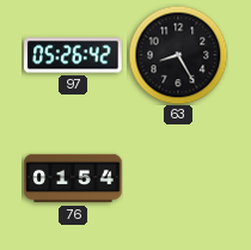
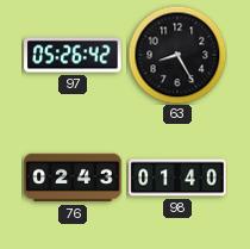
76: 01:54 -> 02:43 (73, 178)
98: none -> 01:40 (177, 178)
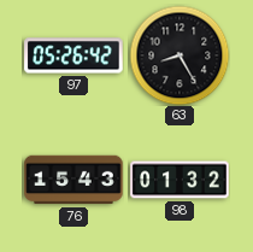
76: 02:43 -> 15:43 (73, 180)
98: 01:40 -> 01:32 (180, 180)
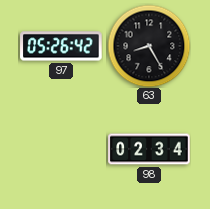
76: 15:43 -> none (73, 180)
98: 01:32 -> 02:34 (149, 149)
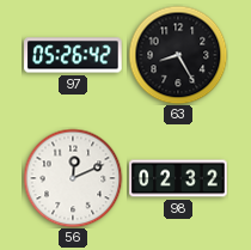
56: none -> 12:11 (73, 178)
98: 02:34 -> 02:32 (178, 178)
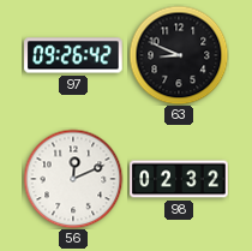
97: 05:26 -> 09:26 (73, 55)
63: 8:25 -> 8:49 (179, 55)
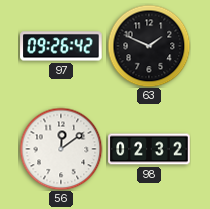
63: 8:49 -> 1:49 (149, 46)
56: 12:11 -> 12:09 (61, 149)
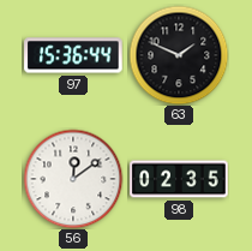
97: 09:26 -> 15:36 (73, 55)
98: 02:32 -> 02:35 (179, 179)
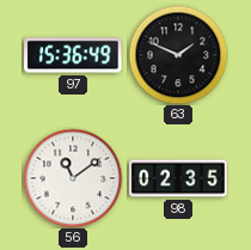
97: 15:36:44 -> 15:36:49 (73, 55)
56: 12:09 -> 11:09 (73, 178)
